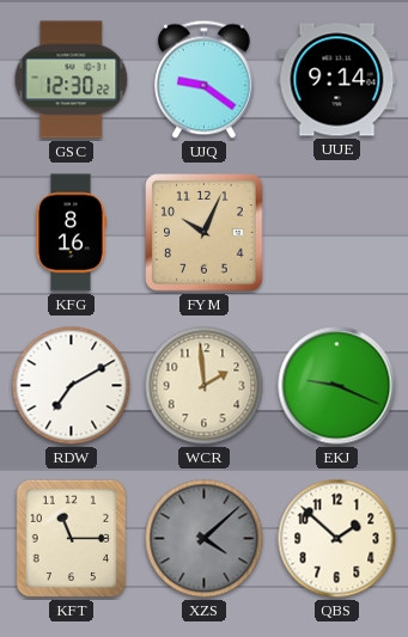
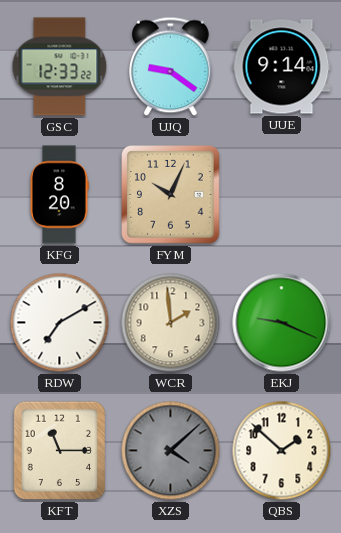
GSC: 12:30 -> 12:33 (60, 67)
KFG: 8:16 -> 8:20 (59, 195)
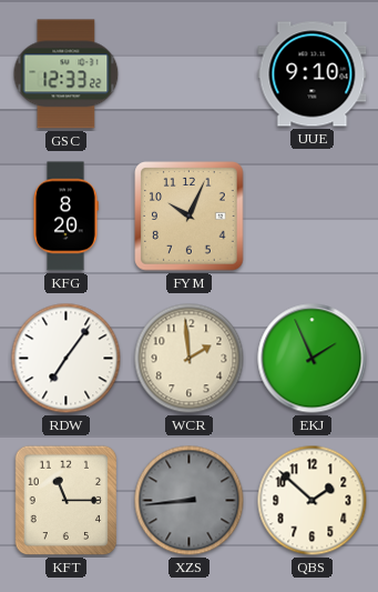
UJQ: 9:21 -> none (171, 67)
UUE: 9:14 -> 9:10 (313, 74)
RDW: 7:10 -> 7:06 (67, 359)
EKJ: 9:19 -> 1:56 (313, 359)
XZS: 4:08 -> 8:44 (190, 501)
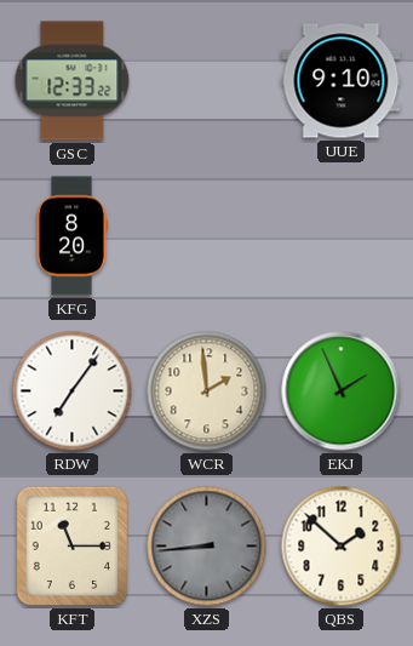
FYM: 10:04 -> none (190, 217)
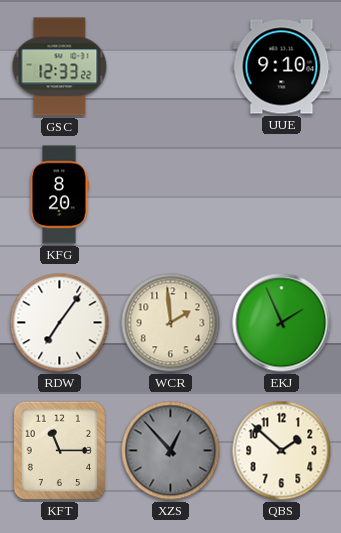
XZS: 8:44 -> 12:53 (171, 451)
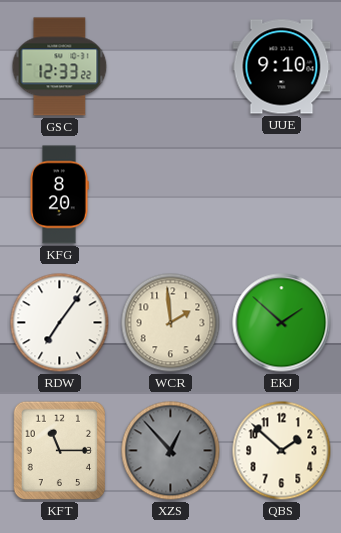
EKJ: 1:56 -> 1:52 (282, 323)
